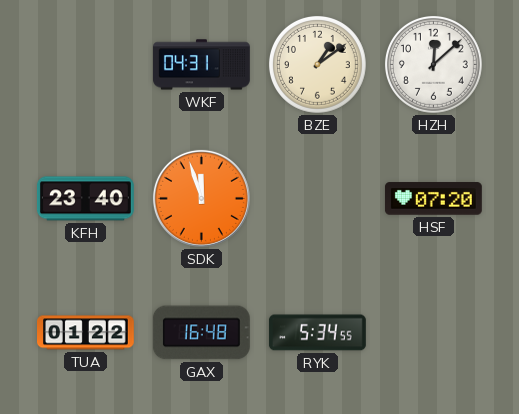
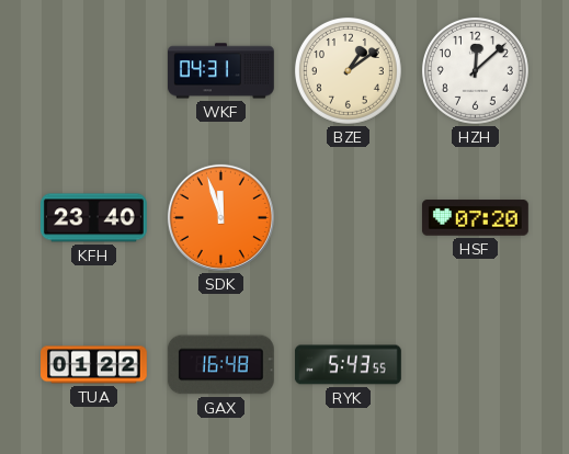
RYK: 5:34 -> 5:43 (348, 365)
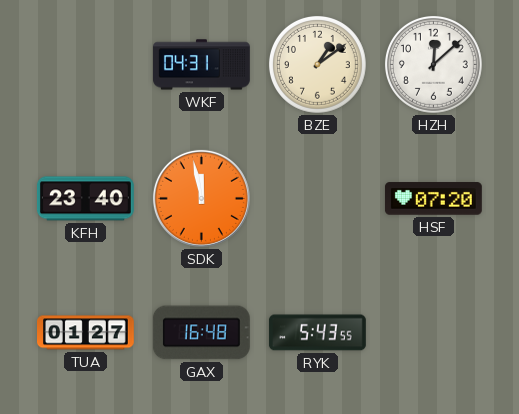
SDK: 11:57 -> 11:58 (201, 198)
TUA: 01:22 -> 01:27 (86, 333)
